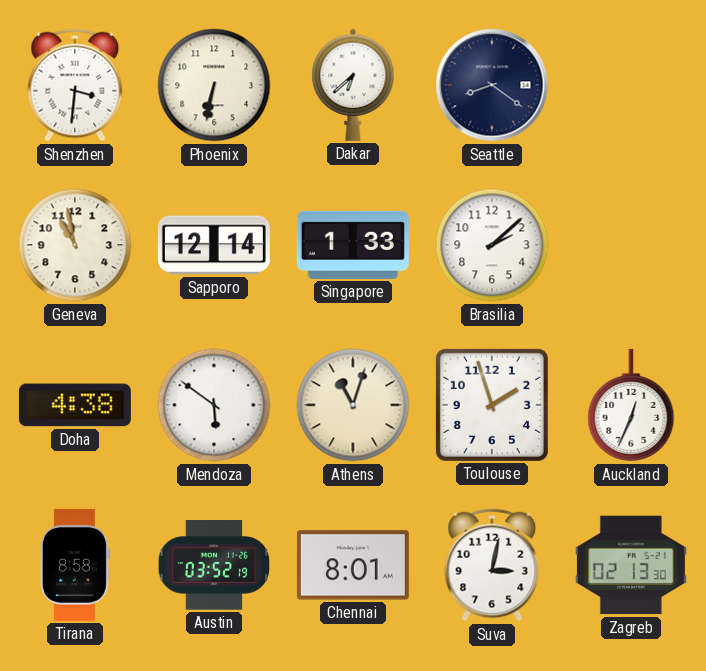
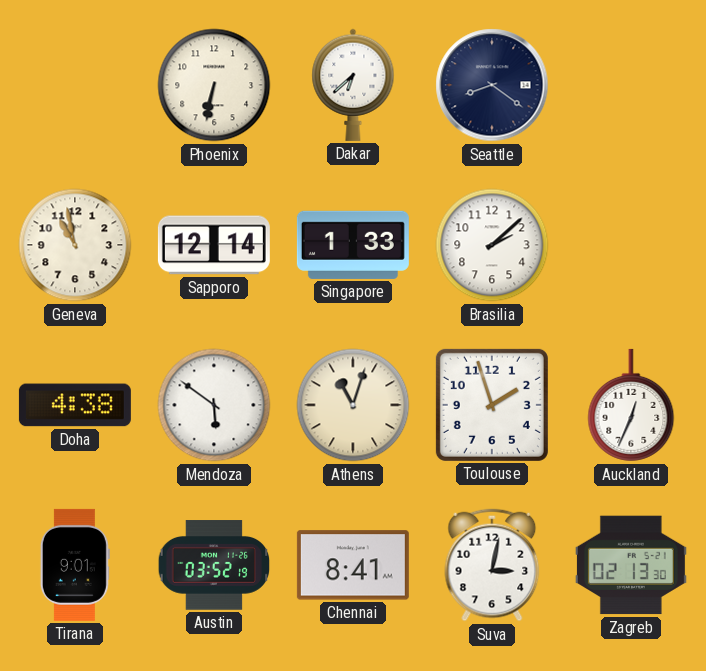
Shenzhen: 3:31 -> none (75, 85)
Tirana: 8:58 -> 9:01 (75, 565)
Chennai: 8:01 -> 8:41 (353, 565)
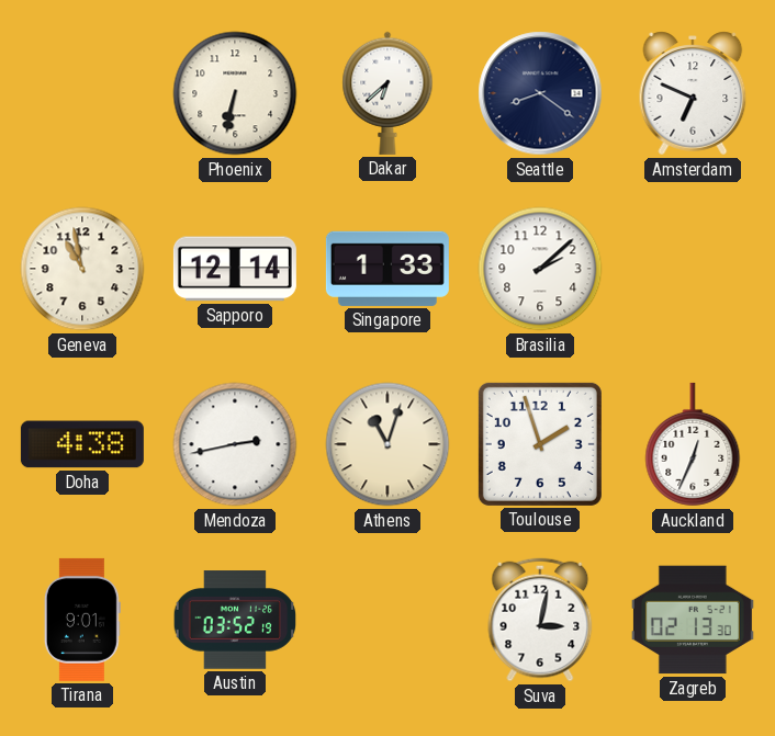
Amsterdam: none -> 6:49 (693, 93)
Mendoza: 5:51 -> 2:43 (235, 444)
Chennai: 8:41 -> none (353, 565)
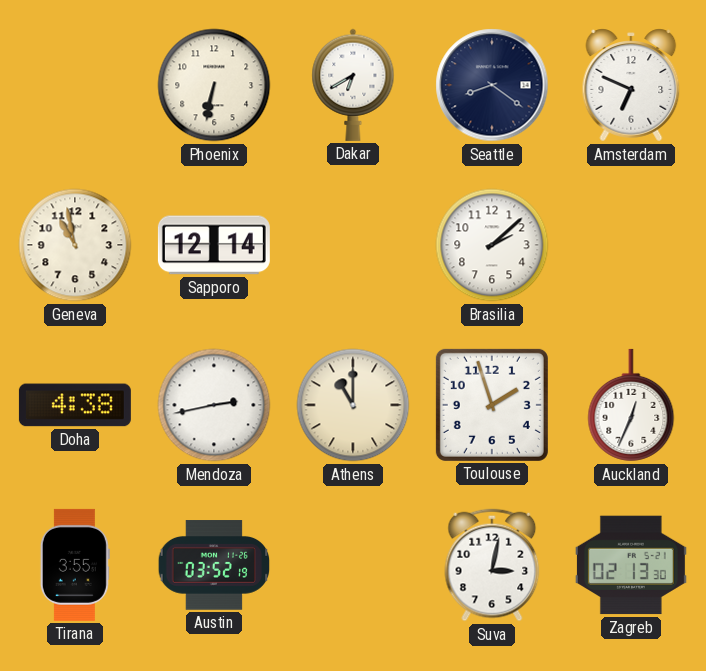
Dakar: 6:38 -> 6:40 (353, 85)
Singapore: 1:33 -> none (387, 269)
Athens: 11:03 -> 11:00 (353, 405)
Tirana: 9:01 -> 3:55 (75, 565)
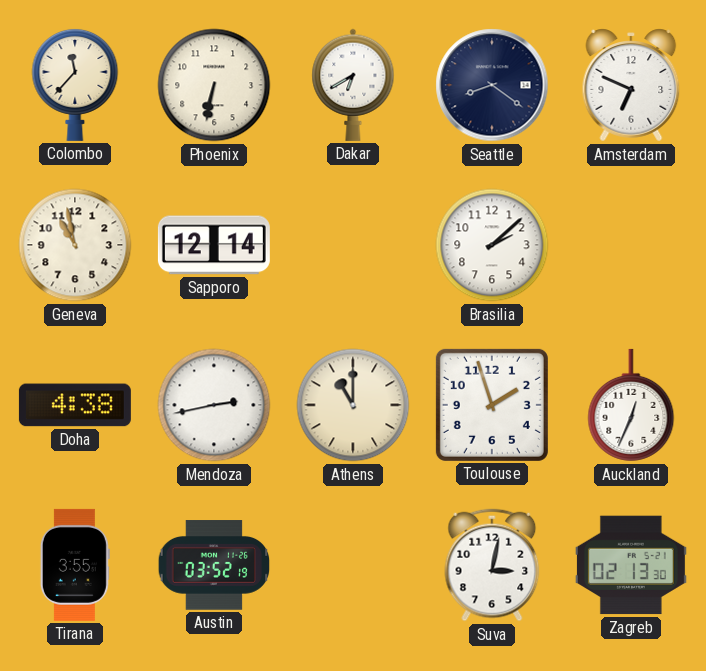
Colombo: none -> 11:37 (75, 84)
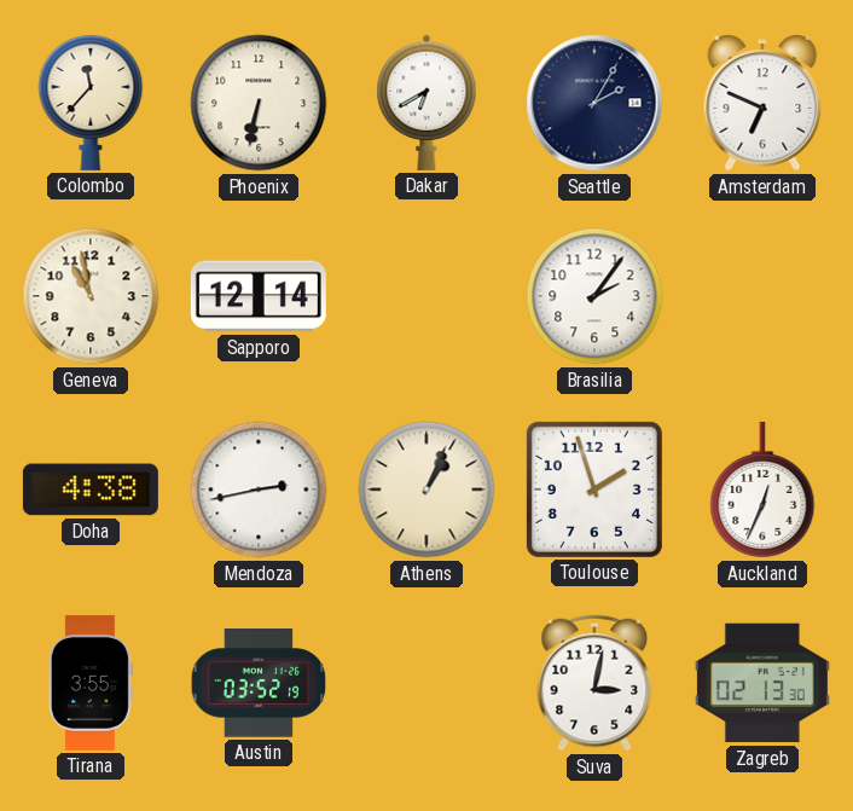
Seattle: 8:21 -> 2:05 (594, 103)
Brasilia: 2:08 -> 2:06 (594, 296)
Athens: 11:00 -> 1:04 (426, 490)
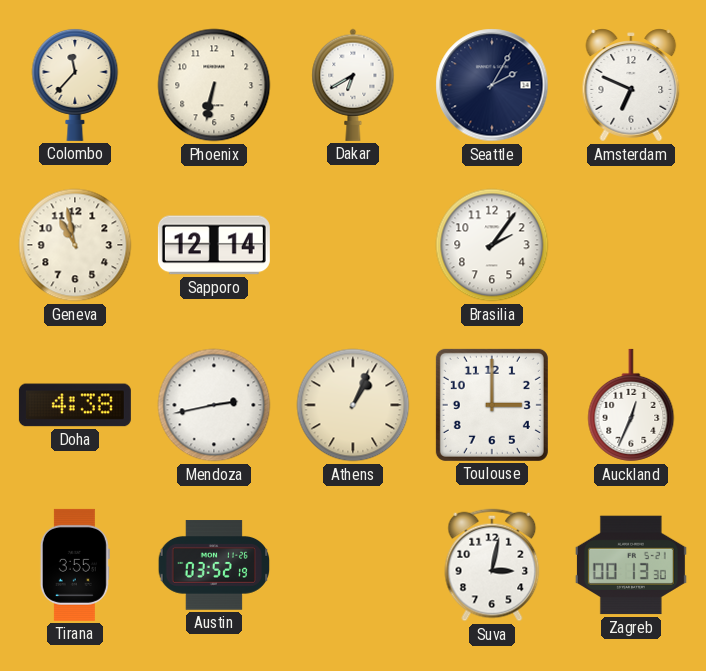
Toulouse: 1:57 -> 3:00 (492, 405)
Zagreb: 02:13 -> 00:13 (631, 565)
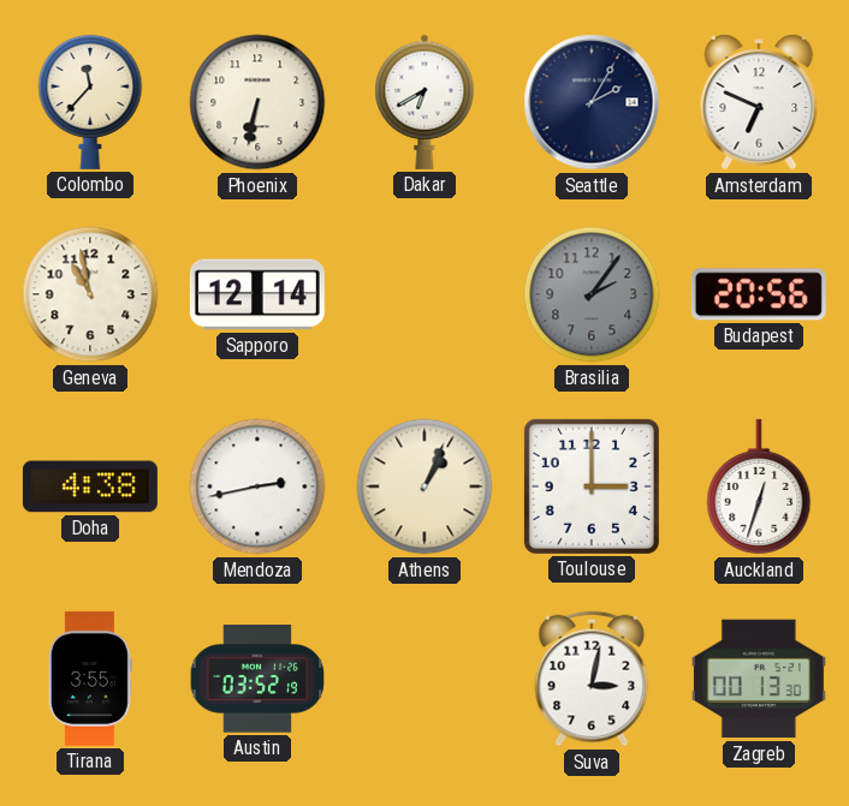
Brasilia dial: white -> grey (592, 294)
Budapest: none -> 20:56 (759, 294)
Auckland: 12:34 -> 12:33 (759, 486)
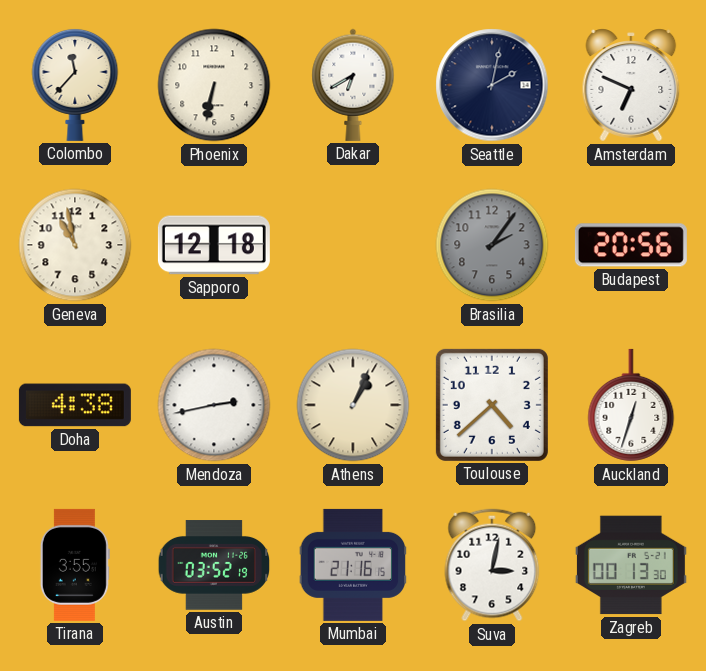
Seattle: 2:05 -> 2:02 (492, 85)
Sapporo: 12:14 -> 12:18 (214, 245)
Toulouse: 3:00 -> 4:38 (492, 405)
Mumbai: none -> 21:16 (353, 565)
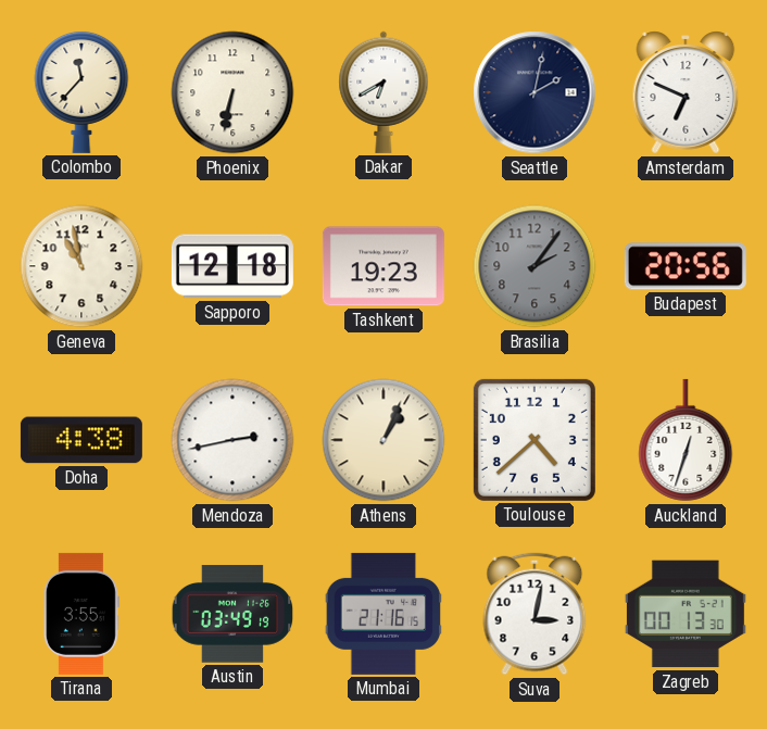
Tashkent: none -> 19:23 (383, 266)
Austin: 03:52 -> 03:49 (232, 614)
